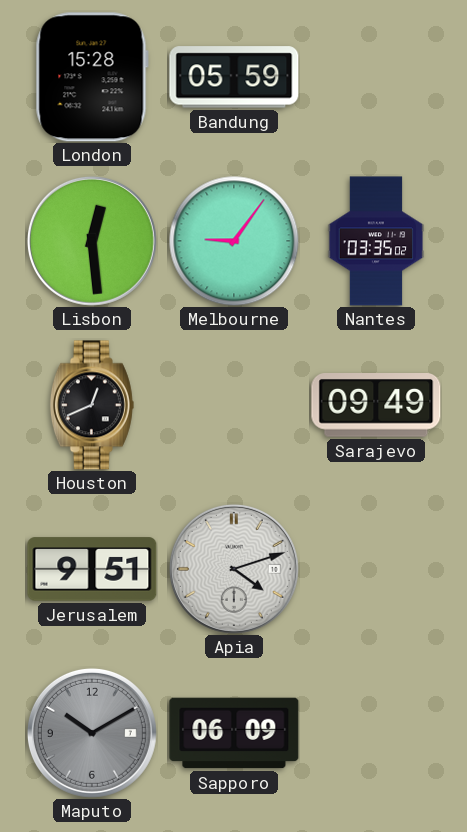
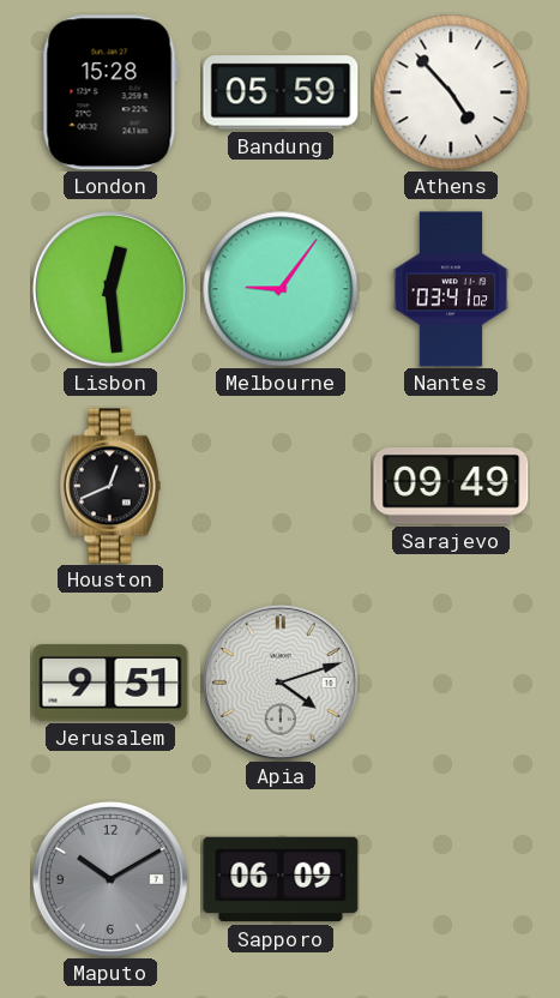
Athens: none -> 4:53 (451, 92)
Nantes: 03:35 -> 03:41 (451, 289)
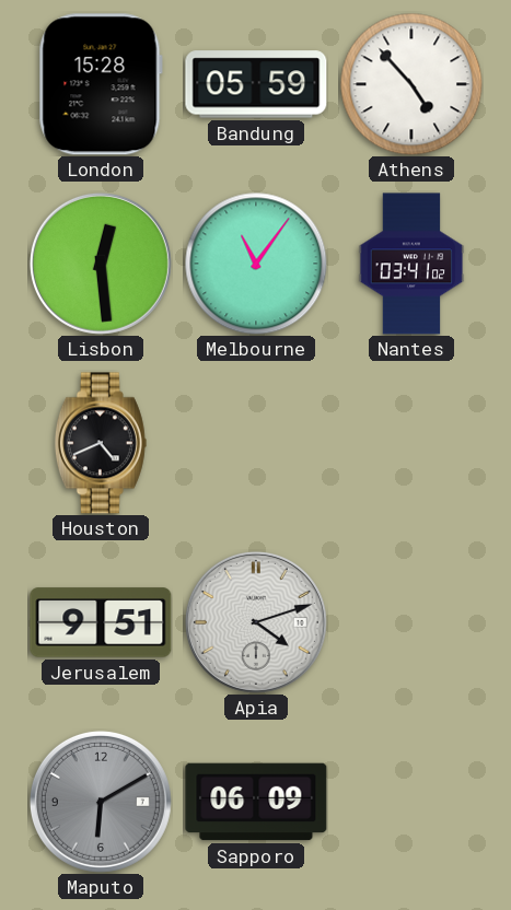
Melbourne: 9:06 -> 11:06 (256, 264)
Houston: 12:41 -> 4:41 (101, 443)
Sarajevo: 09:49 -> none (451, 487)
Maputo: 10:10 -> 6:10 (101, 802)
